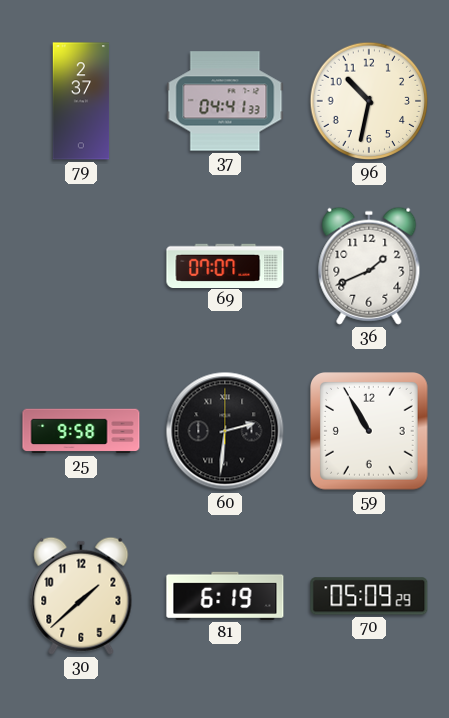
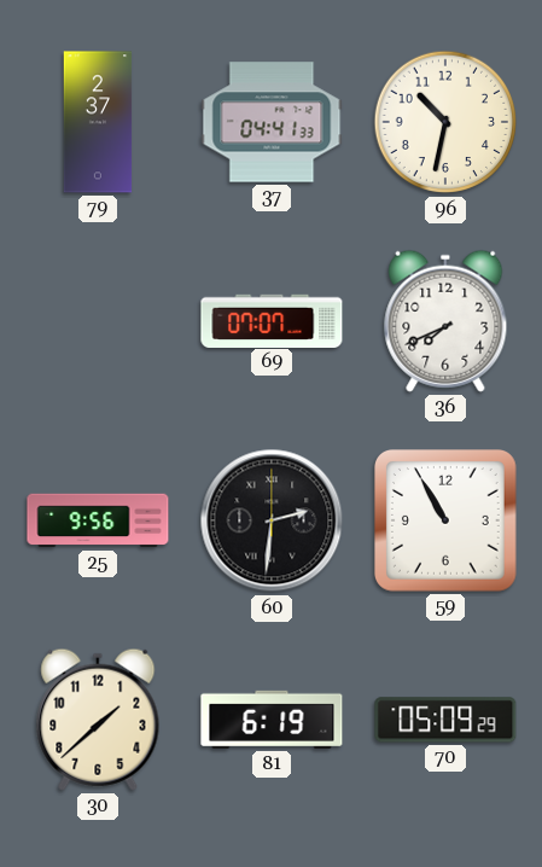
36: 1:41 -> 7:41 (445, 321)
25: 9:58 -> 9:56 (98, 520)
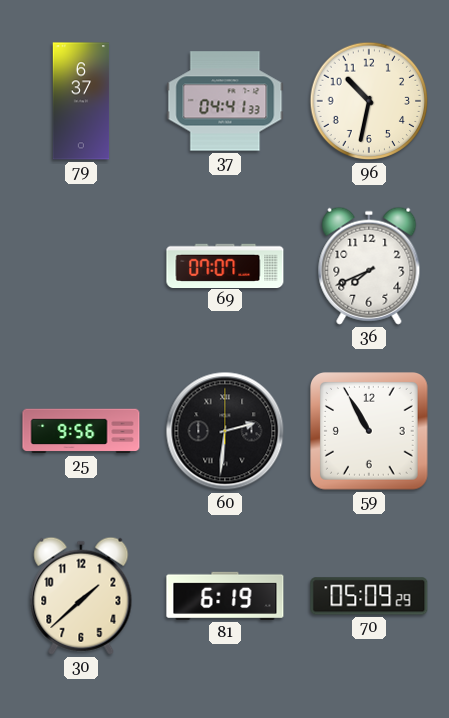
79: 2:37 -> 6:37 (81, 101)
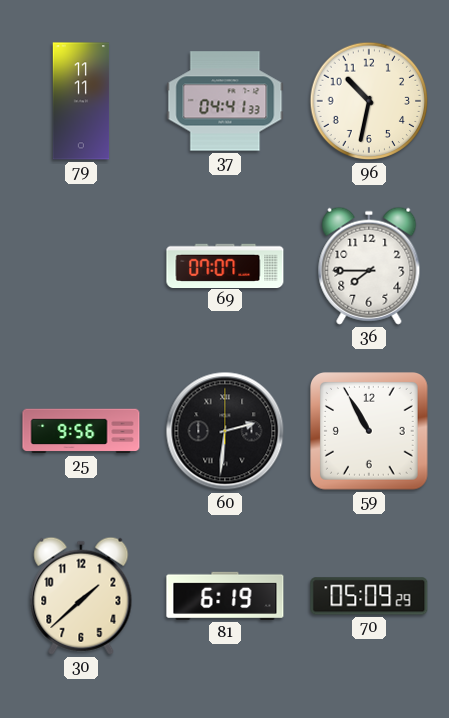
79: 6:37 -> 11:11 (81, 101)
36: 7:41 -> 7:45 (369, 266)
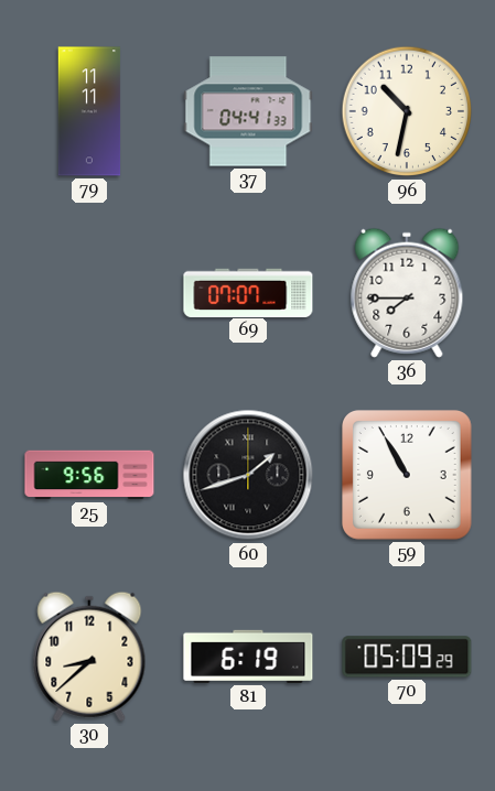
60: 2:31 -> 1:42 (248, 475)
30: 1:38 -> 8:38 (89, 657)
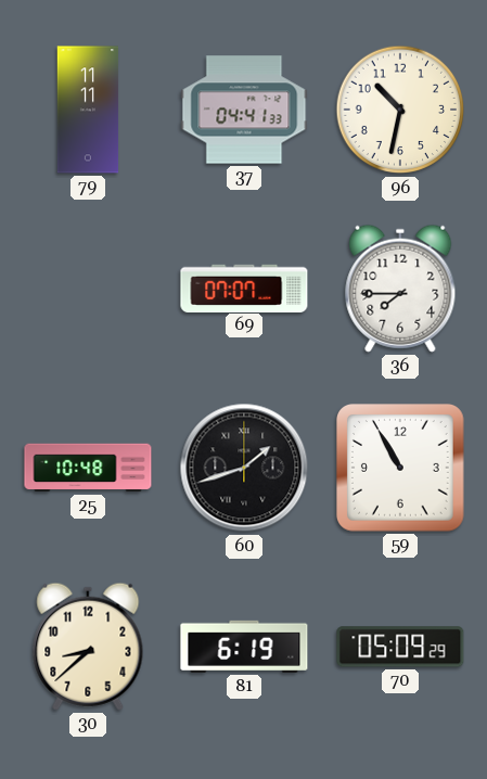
25: 9:56 -> 10:48 (88, 468)
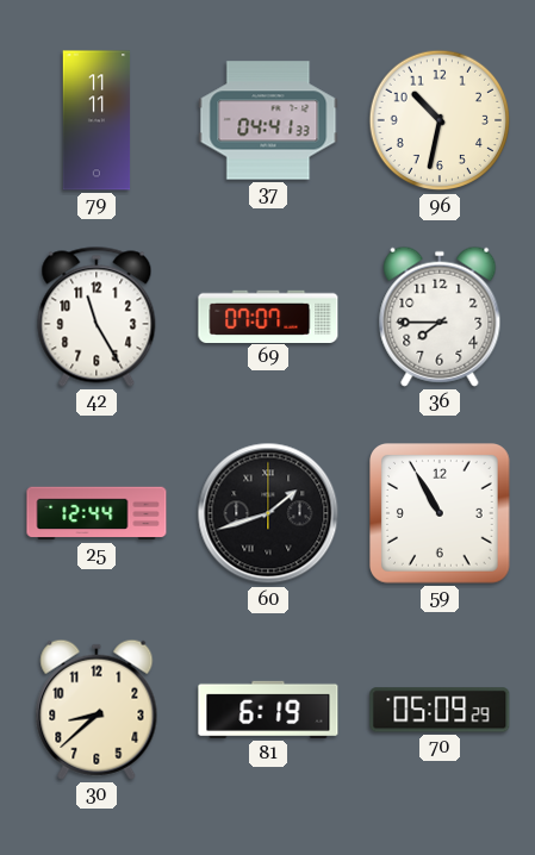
42: none -> 11:25 (97, 317)
25: 10:48 -> 12:44 (97, 513)
